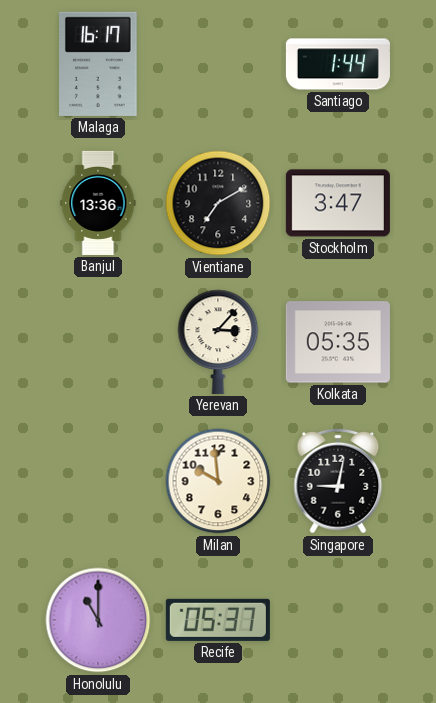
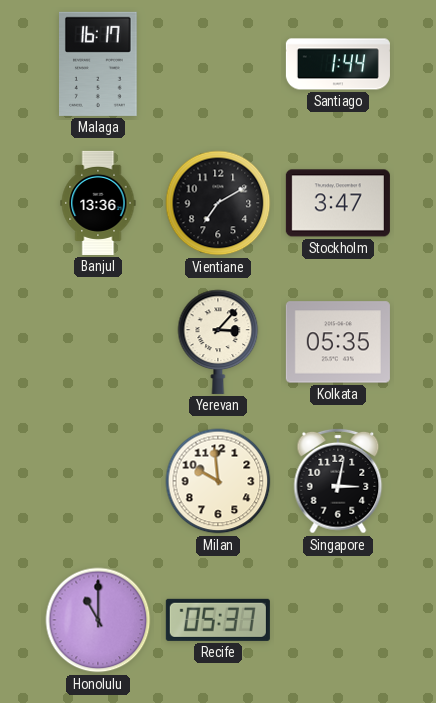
Singapore: 9:02 -> 3:02 (338, 481)
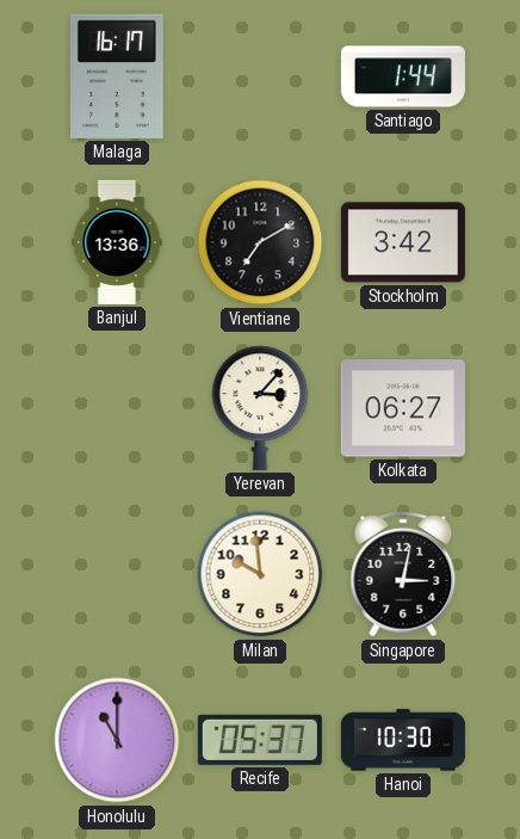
Stockholm: 3:47 -> 3:42 (403, 242)
Kolkata: 05:35 -> 06:27 (403, 408)
Hanoi: none -> 10:30 (403, 740)
